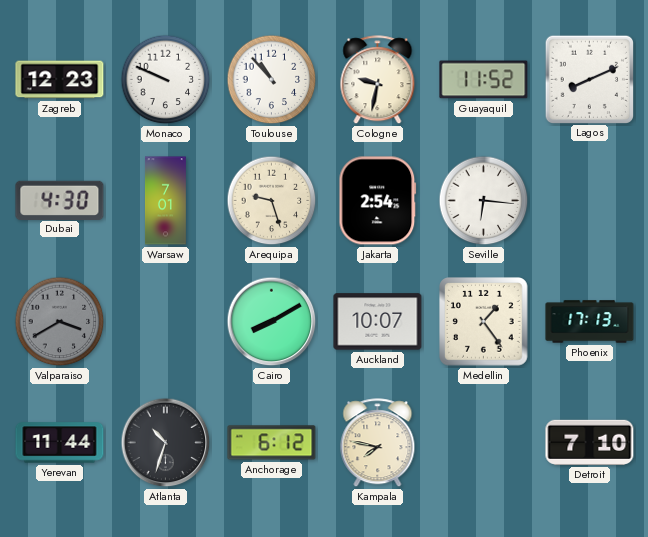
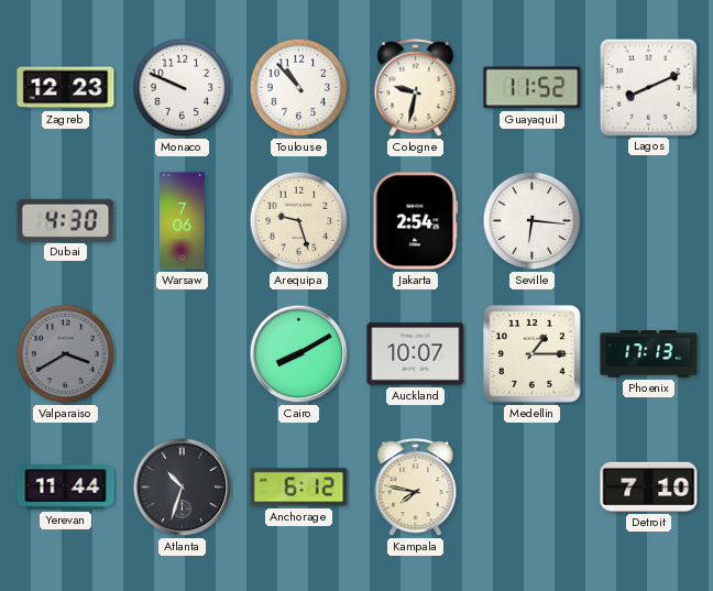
Warsaw: 7:01 -> 7:06 (182, 221)
Medellin: 1:24 -> 1:15 (533, 354)
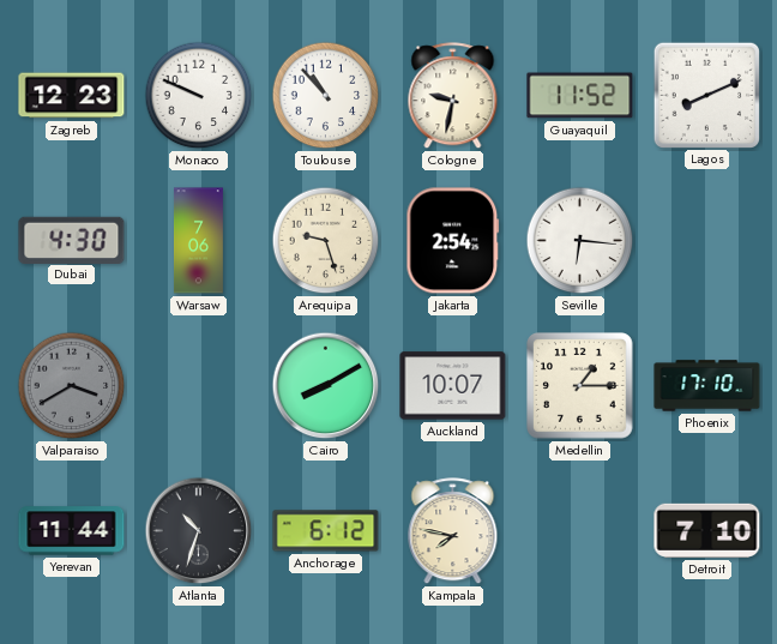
Phoenix: 17:13 -> 17:10 (707, 386)
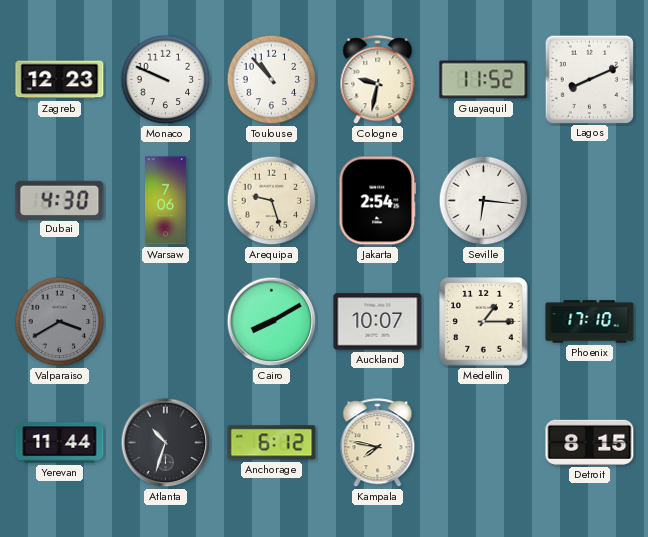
Detroit: 7:10 -> 8:15 (590, 442)
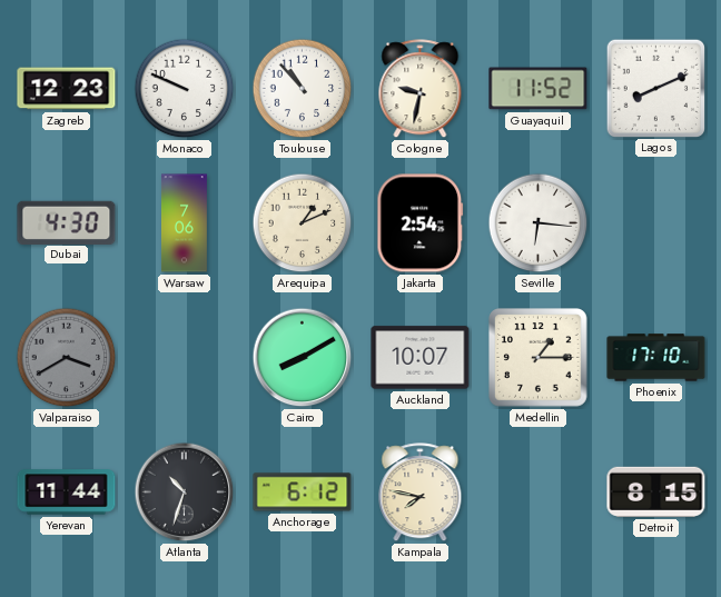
Arequipa: 9:27 -> 1:11 (303, 223)
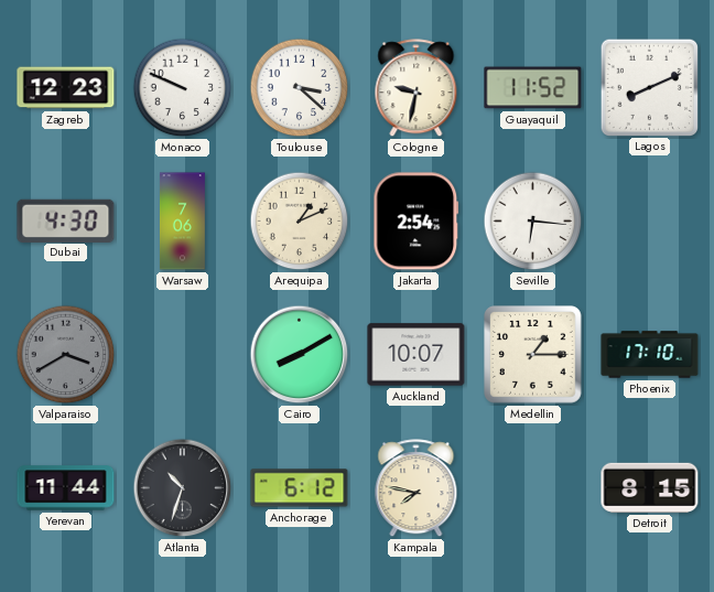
Toulouse: 10:53 -> 3:22 (300, 88)
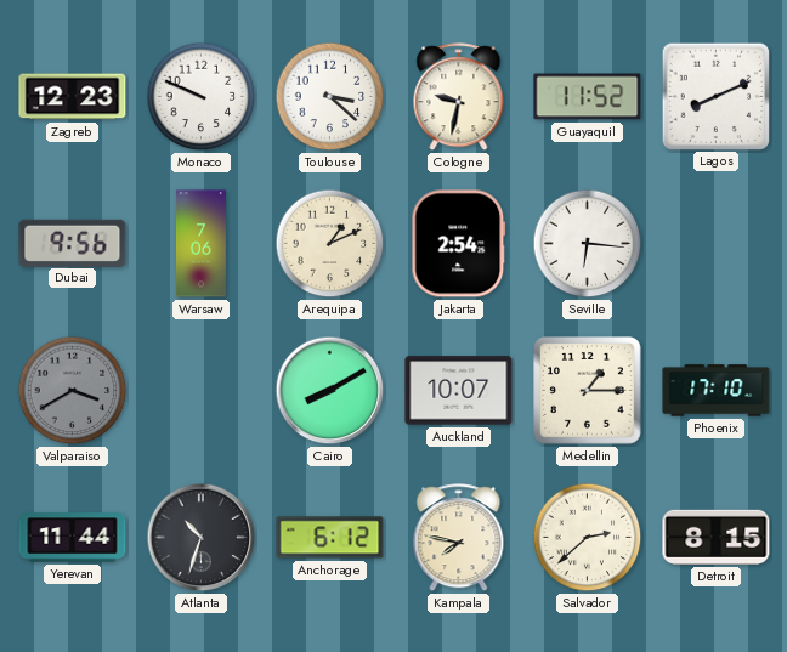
Dubai: 4:30 -> 9:56 (73, 243)
Salvador: none -> 2:38 (588, 538)
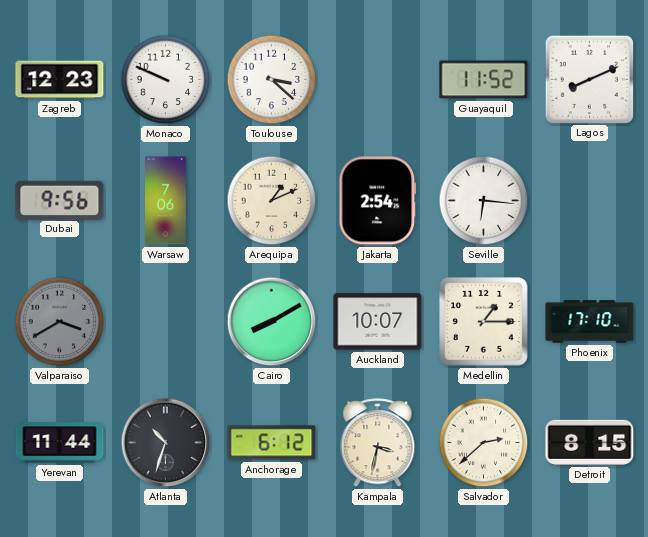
Cologne: 9:32 -> none (459, 97)
Kampala: 7:47 -> 3:32 (378, 443)
